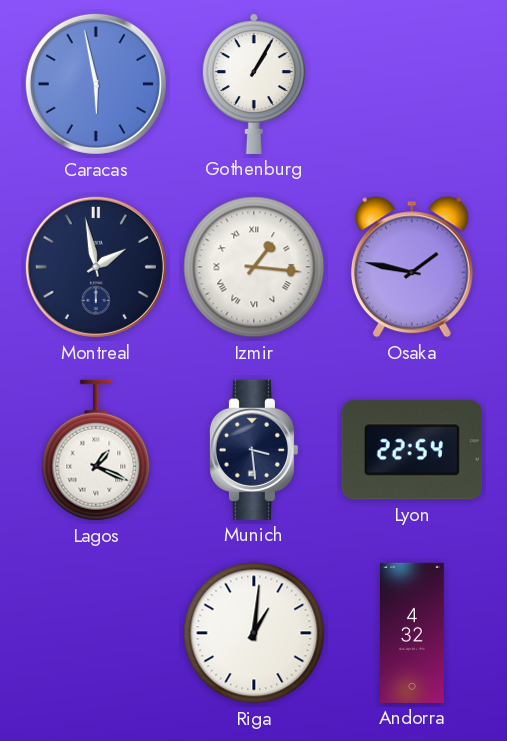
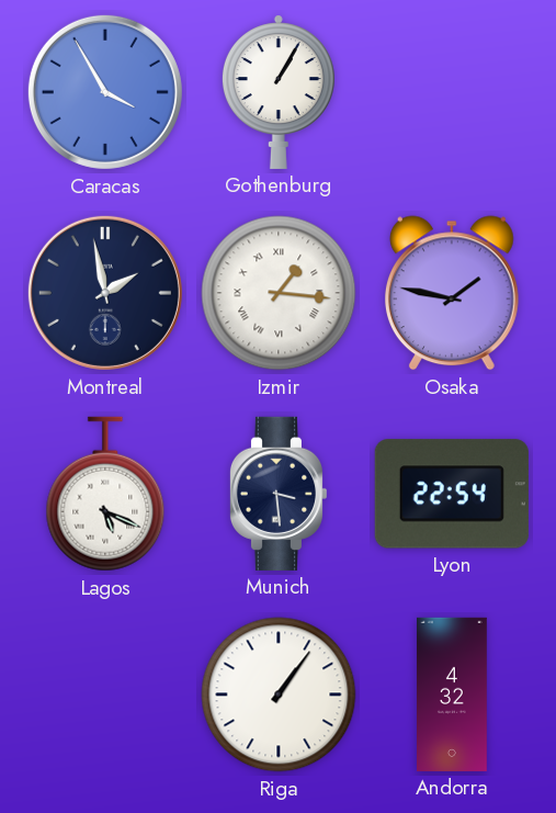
Caracas: 5:58 -> 3:55 (105, 92)
Lagos: 1:19 -> 5:19 (105, 494)
Riga: 1:01 -> 1:06 (279, 695)
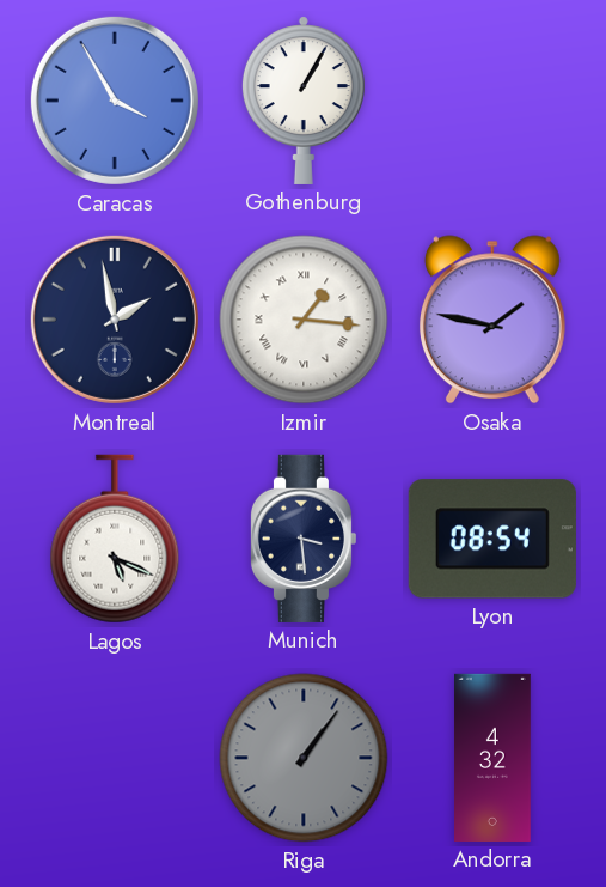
Lyon: 22:54 -> 08:54 (492, 539)
Riga dial: white -> grey (304, 758)
